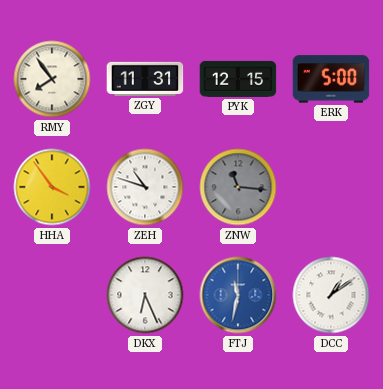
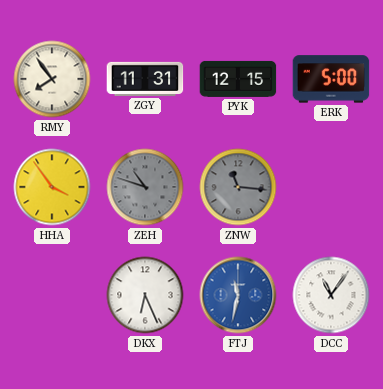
ZEH dial: white -> grey (145, 187)
DCC: 1:09 -> 11:06 (331, 295)
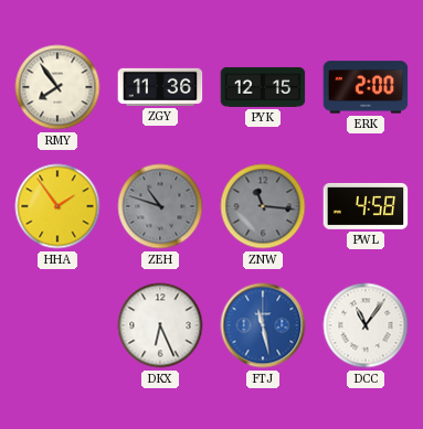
ZGY: 11:31 -> 11:36 (160, 87)
ERK: 5:00 -> 2:00 (366, 87)
HHA: 3:54 -> 1:54 (57, 206)
PWL: none -> 4:58 (366, 206)
FTJ: 11:32 -> 11:28 (263, 325)
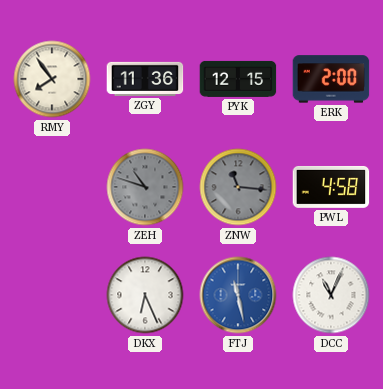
HHA: 1:54 -> none (57, 206)
DCC: 11:06 -> 11:04 (331, 295)
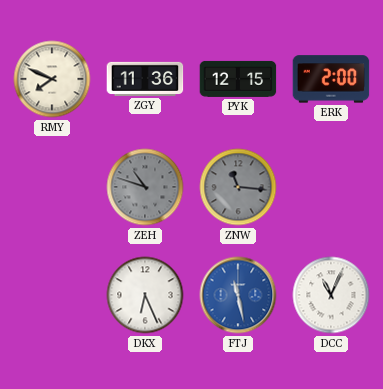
RMY: 7:54 -> 7:49 (52, 79)
PWL: 4:58 -> none (331, 187)
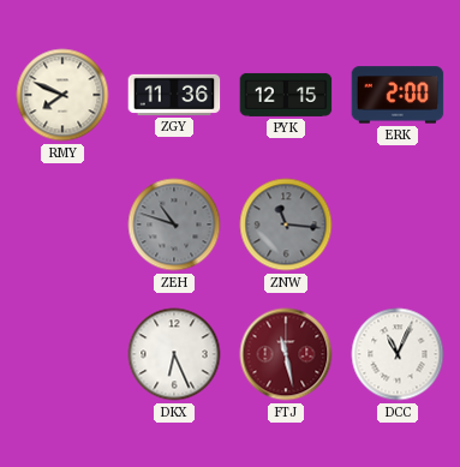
FTJ dial: blue -> burgundy (286, 354)
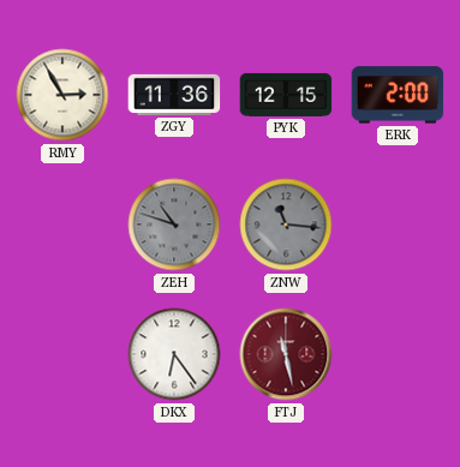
RMY: 7:49 -> 2:55 (62, 95)
DKX: 6:26 -> 6:24 (174, 354)
DCC: 11:04 -> none (398, 354)
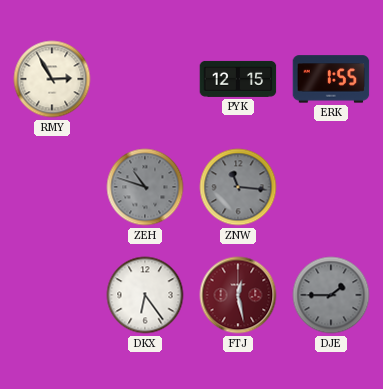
ZGY: 11:36 -> none (174, 95)
ERK: 2:00 -> 1:55 (331, 79)
FTJ: 11:28 -> 12:28 (238, 295)
DJE: none -> 1:45 (331, 295)
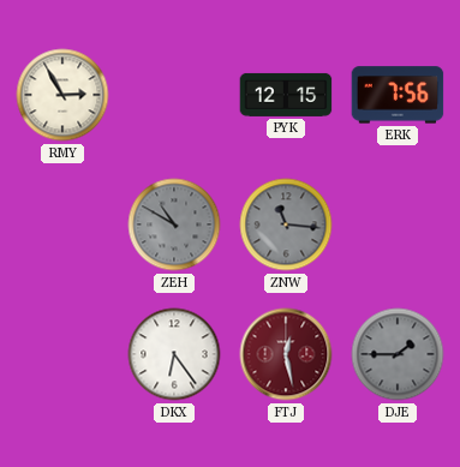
ERK: 1:55 -> 7:56 (398, 95)
ZEH: 10:48 -> 10:50 (174, 224)
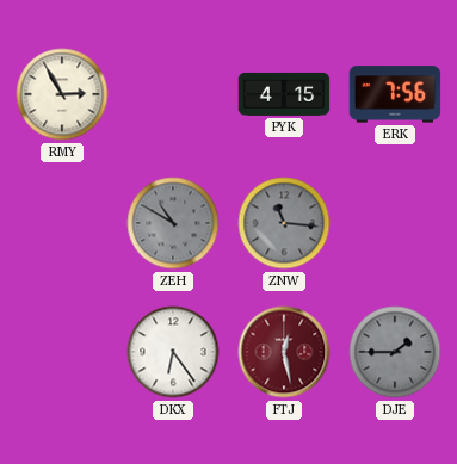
PYK: 12:15 -> 4:15 (284, 94)
